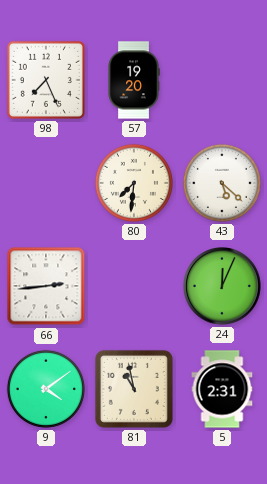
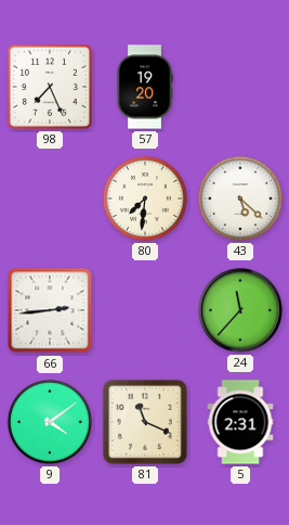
24: 12:04 -> 11:37 (241, 311)
81: 10:58 -> 11:19 (145, 422)
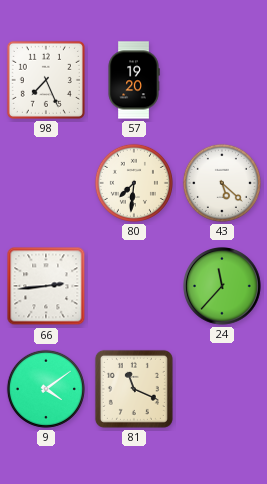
5: 2:31 -> none (240, 422)
